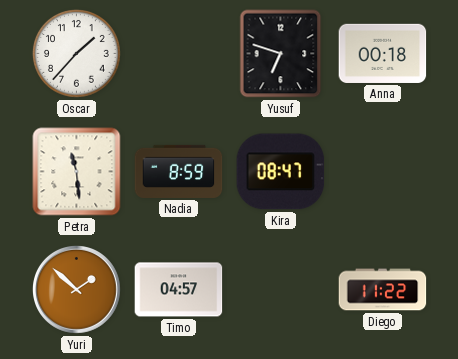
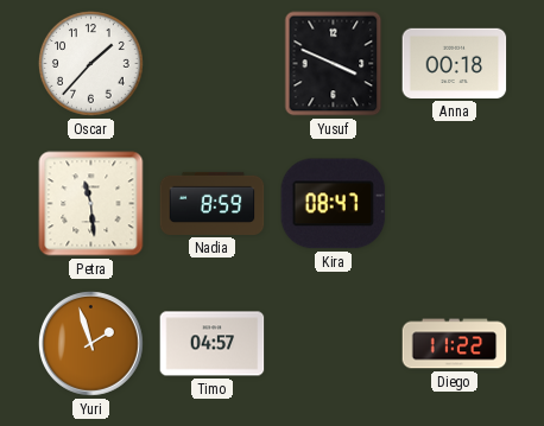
Yusuf: 6:48 -> 3:49 (334, 64)
Yuri: 1:52 -> 1:57 (91, 344)
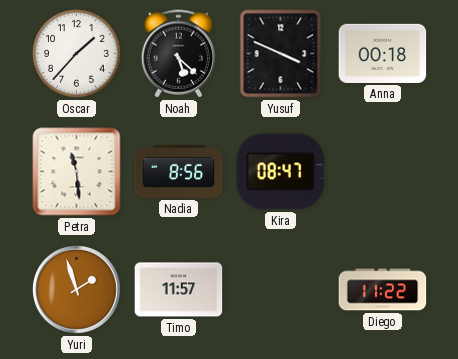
Noah: none -> 5:22 (178, 54)
Nadia: 8:59 -> 8:56 (179, 171)
Timo: 04:57 -> 11:57 (179, 290)
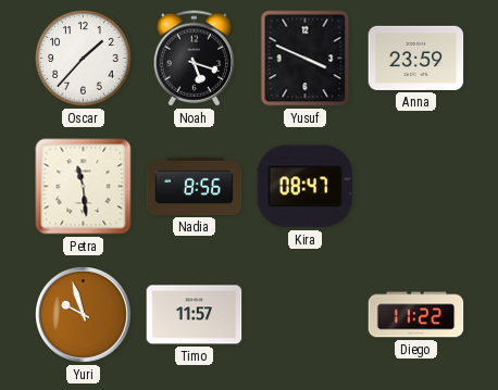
Noah: 5:22 -> 5:18 (194, 59)
Anna: 00:18 -> 23:59 (416, 58)
Yuri: 1:57 -> 9:57 (84, 315)
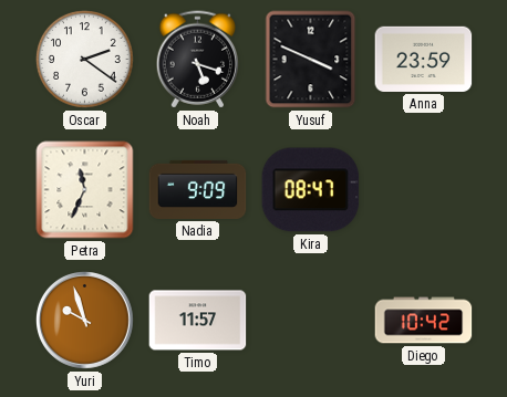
Oscar: 1:37 -> 2:21 (84, 59)
Petra: 11:29 -> 11:34 (85, 190)
Nadia: 8:56 -> 9:09 (198, 189)
Diego: 11:22 -> 10:42 (424, 321)
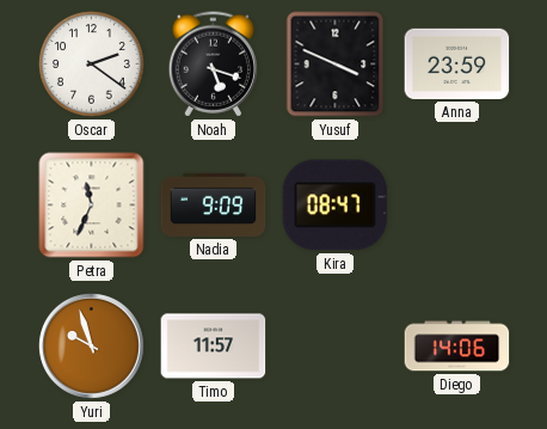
Diego: 10:42 -> 14:06 (457, 347)
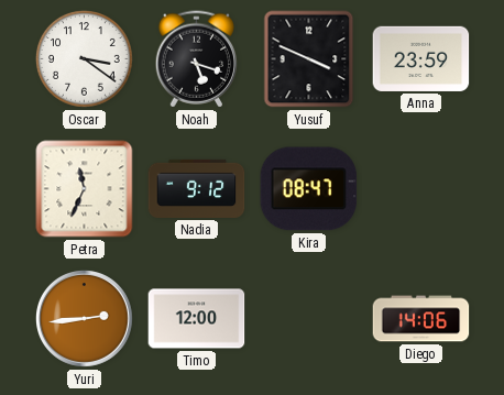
Oscar: 2:21 -> 3:21 (84, 58)
Nadia: 9:09 -> 9:12 (197, 188)
Yuri: 9:57 -> 2:44 (85, 319)
Timo: 11:57 -> 12:00 (197, 319)
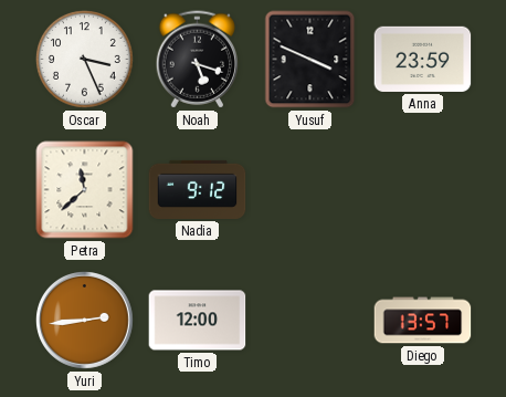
Oscar: 3:21 -> 3:26 (84, 59)
Petra: 11:34 -> 11:38 (85, 190)
Kira: 08:47 -> none (309, 189)
Diego: 14:06 -> 13:57 (423, 321)
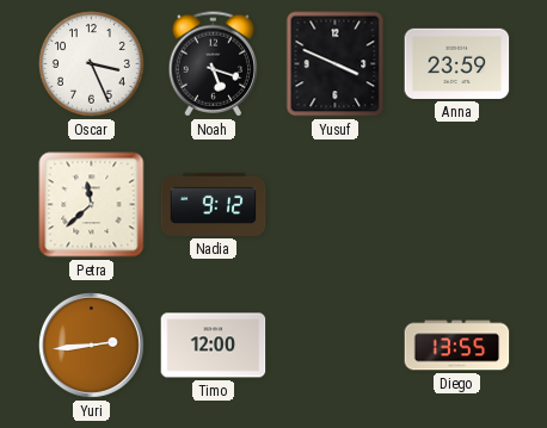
Diego: 13:57 -> 13:55 (457, 346)
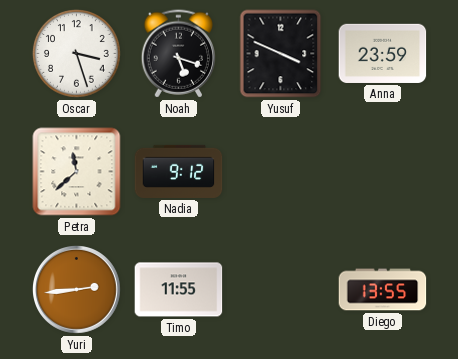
Oscar: 3:26 -> 3:27 (76, 53)
Timo: 12:00 -> 11:55 (179, 290)
